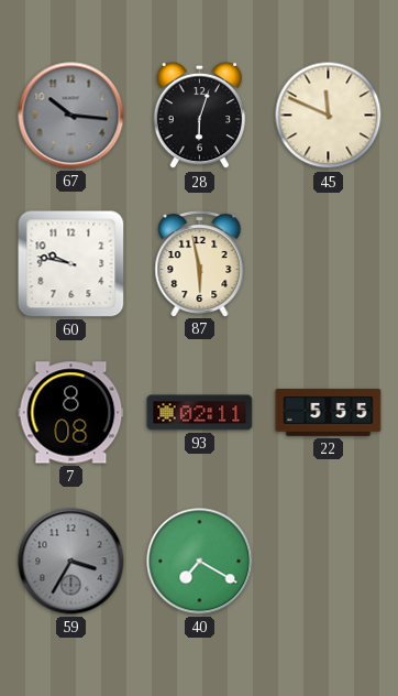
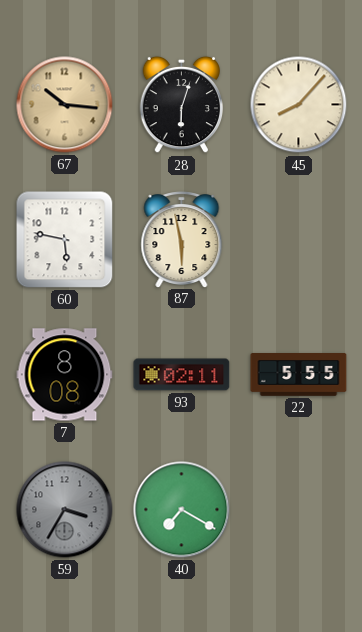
67 dial: grey -> champagne (65, 105)
45: 11:49 -> 8:07 (299, 105)
60: 9:47 -> 5:47 (65, 240)
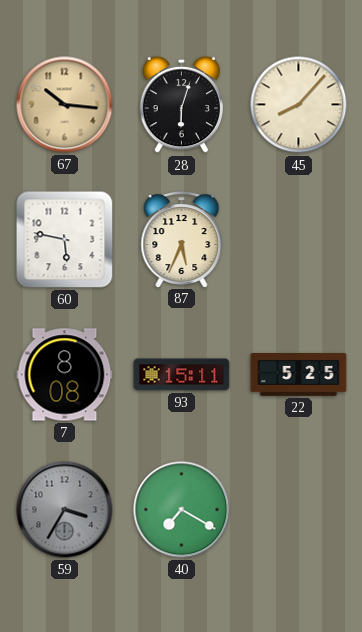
87: 5:58 -> 5:34 (182, 240)
93: 02:11 -> 15:11 (182, 375)
22: 5:55 -> 5:25 (299, 375)
